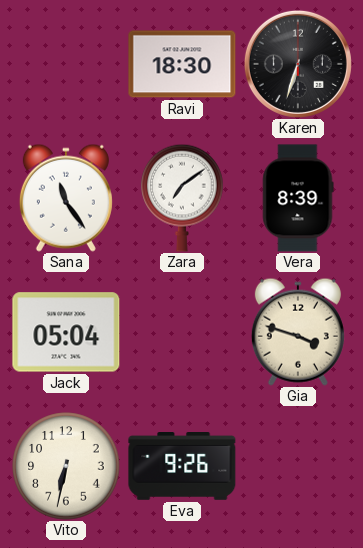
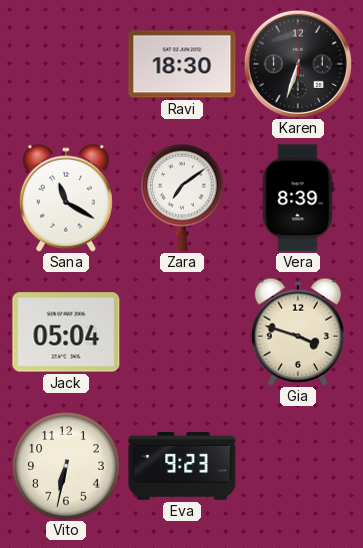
Sana: 11:24 -> 11:20 (66, 198)
Eva: 9:26 -> 9:23 (182, 467)
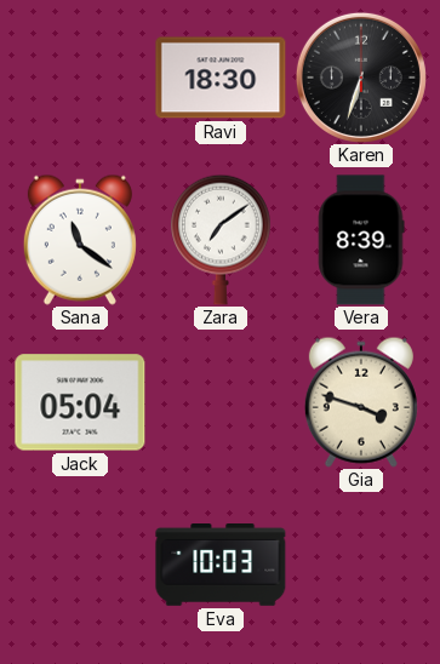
Sana: 11:20 -> 11:21 (80, 240)
Vito: 6:32 -> none (66, 466)
Eva: 9:23 -> 10:03 (221, 566)
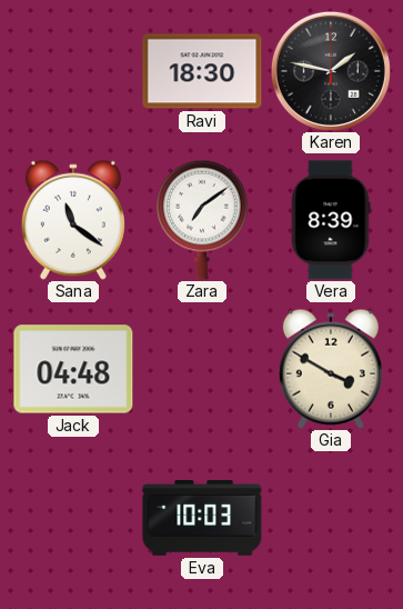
Karen: 6:33 -> 1:47 (331, 71)
Jack: 05:04 -> 04:48 (73, 369)
Gia: 3:48 -> 3:50 (331, 369)
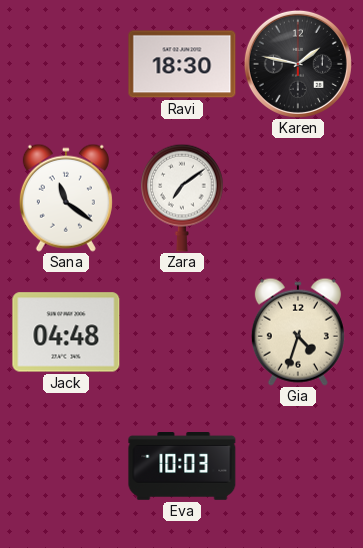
Vera: 8:39 -> none (331, 220)
Gia: 3:50 -> 4:33 (298, 332)
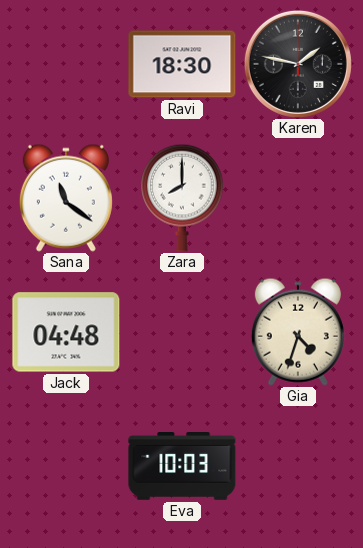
Zara: 7:09 -> 8:00 (182, 198)
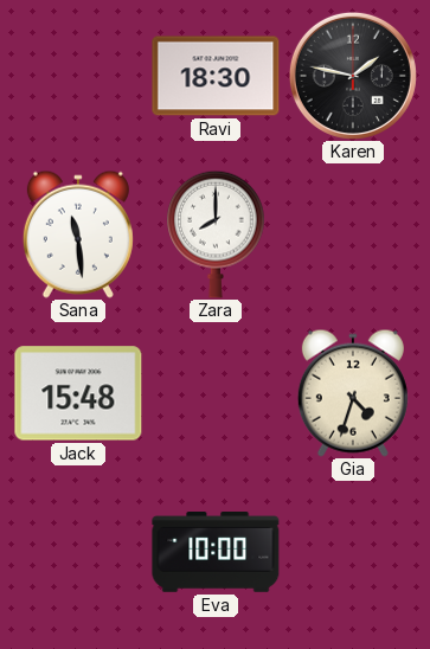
Sana: 11:21 -> 11:29 (78, 234)
Jack: 04:48 -> 15:48 (78, 393)
Eva: 10:03 -> 10:00 (216, 553)
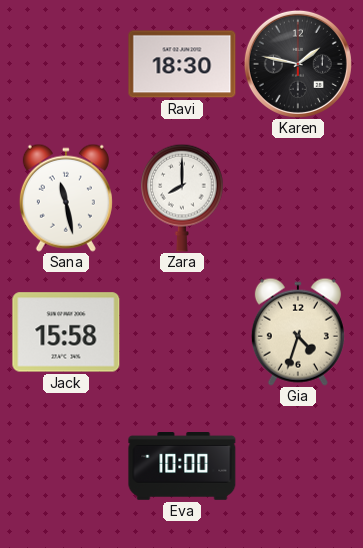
Sana: 11:29 -> 11:28 (66, 198)
Jack: 15:48 -> 15:58 (66, 332)
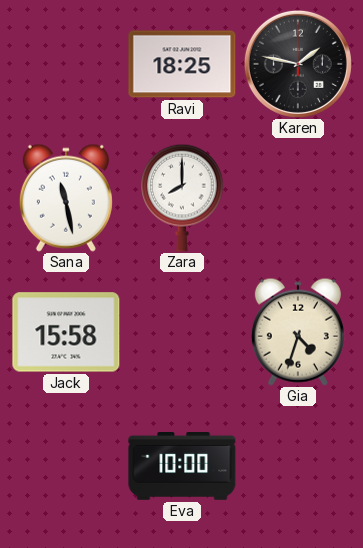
Ravi: 18:30 -> 18:25 (182, 64)
